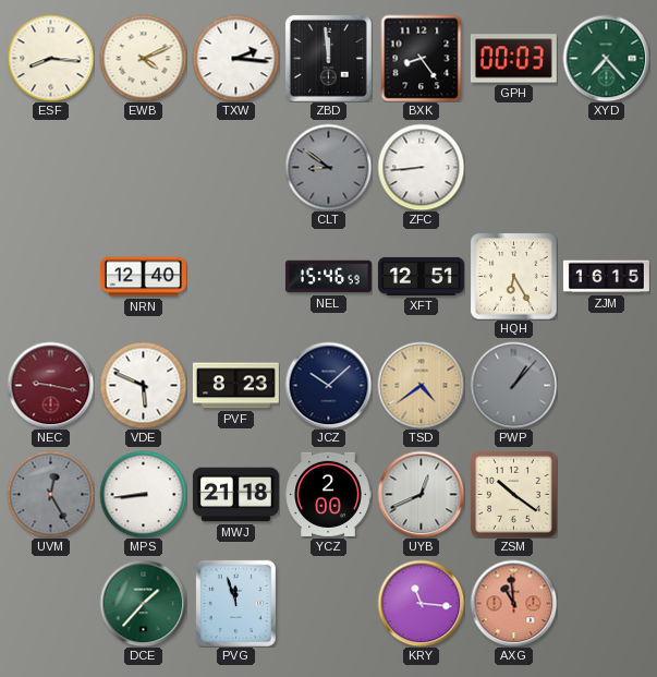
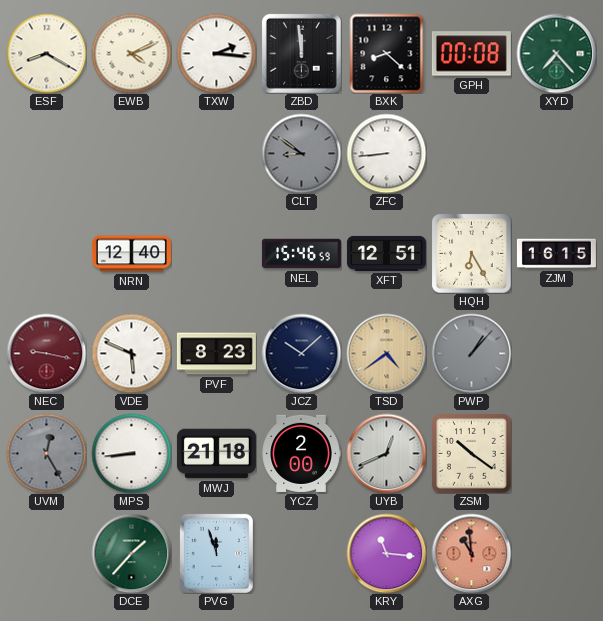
ESF: 8:16 -> 8:20 (46, 53)
BXK: 8:24 -> 8:22 (387, 53)
GPH: 00:03 -> 00:08 (471, 54)
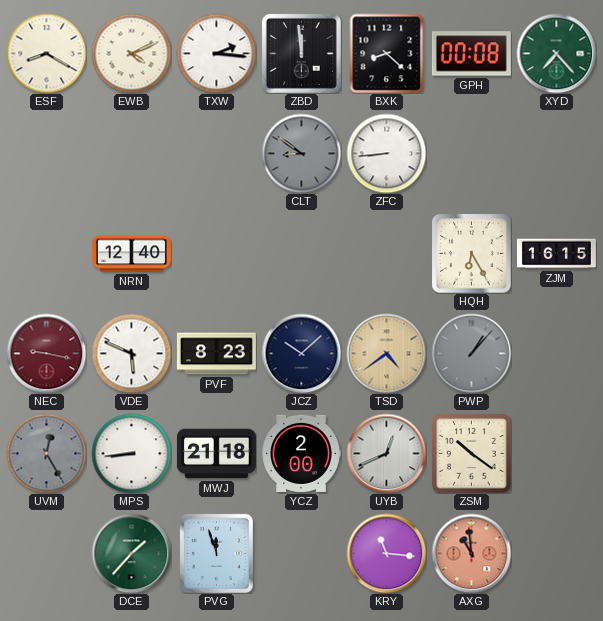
NEL: 15:46 -> none (301, 254)
XFT: 12:51 -> none (386, 253)
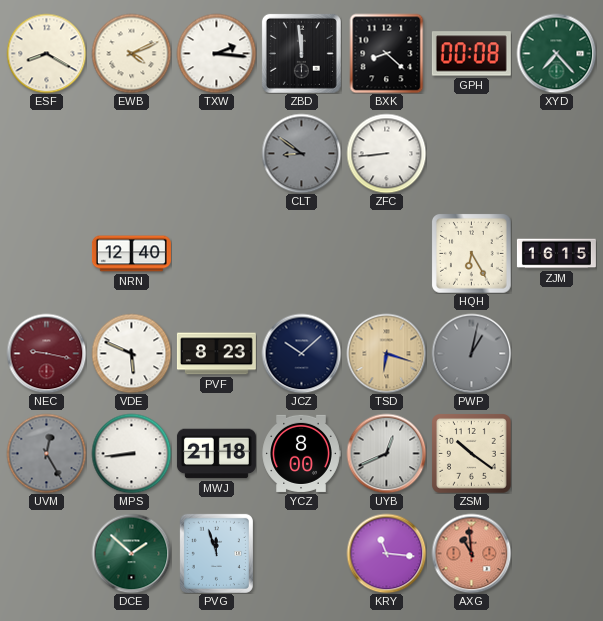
TSD: 4:39 -> 6:18 (386, 353)
PWP: 1:07 -> 1:02 (471, 353)
YCZ: 2:00 -> 8:00 (301, 453)
DCE: 1:37 -> 1:52 (131, 553)
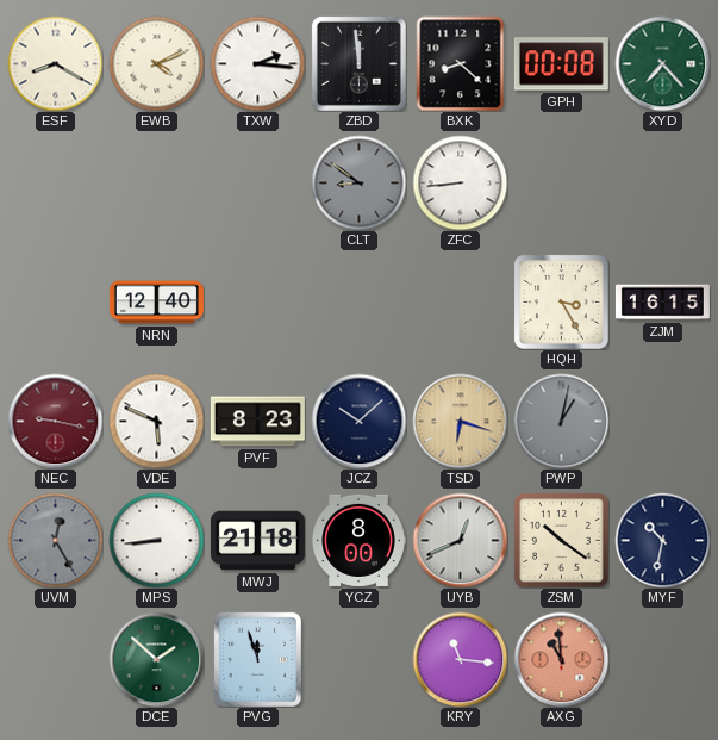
HQH: 6:25 -> 3:25 (562, 303)
MYF: none -> 10:32 (662, 540)
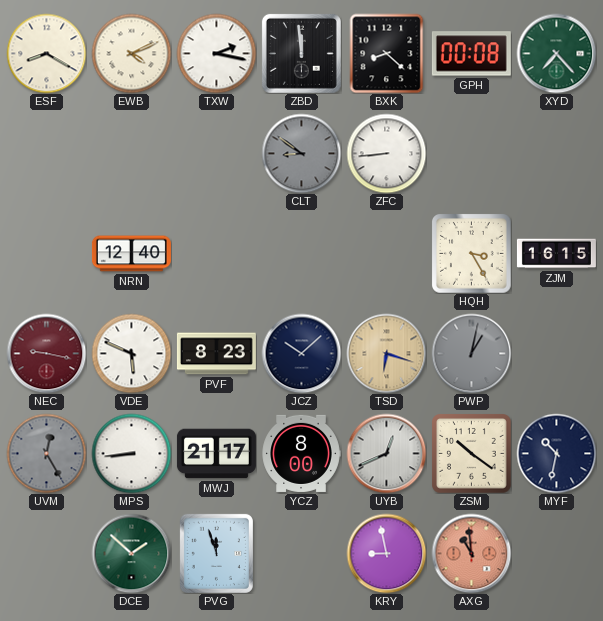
TXW: 2:16 -> 2:17 (216, 53)
MWJ: 21:18 -> 21:17 (216, 454)
KRY: 11:16 -> 8:58 (386, 553)
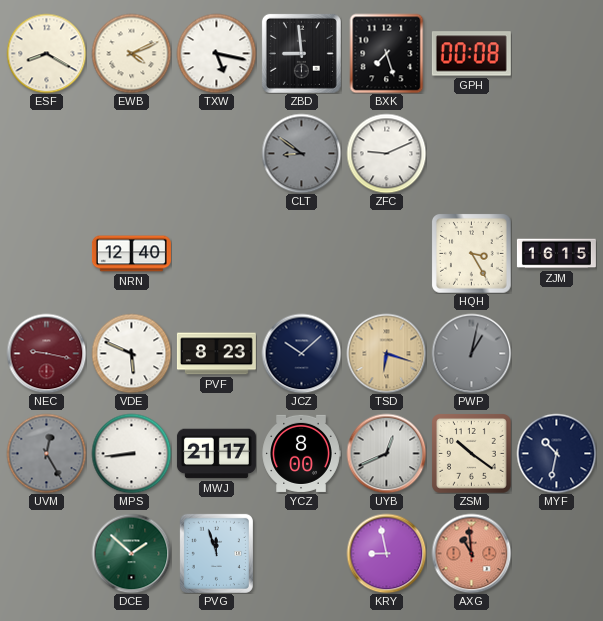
TXW: 2:17 -> 5:17 (216, 53)
ZBD: 11:59 -> 8:59 (301, 53)
BXK: 8:22 -> 7:27 (387, 53)
XYD: 7:23 -> none (556, 53)
ZFC: 8:44 -> 9:11 (386, 153)
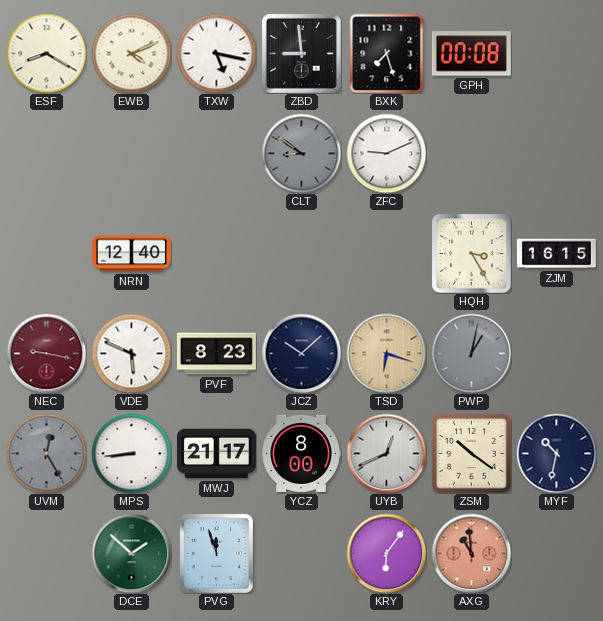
KRY: 8:58 -> 6:06 (386, 553)
